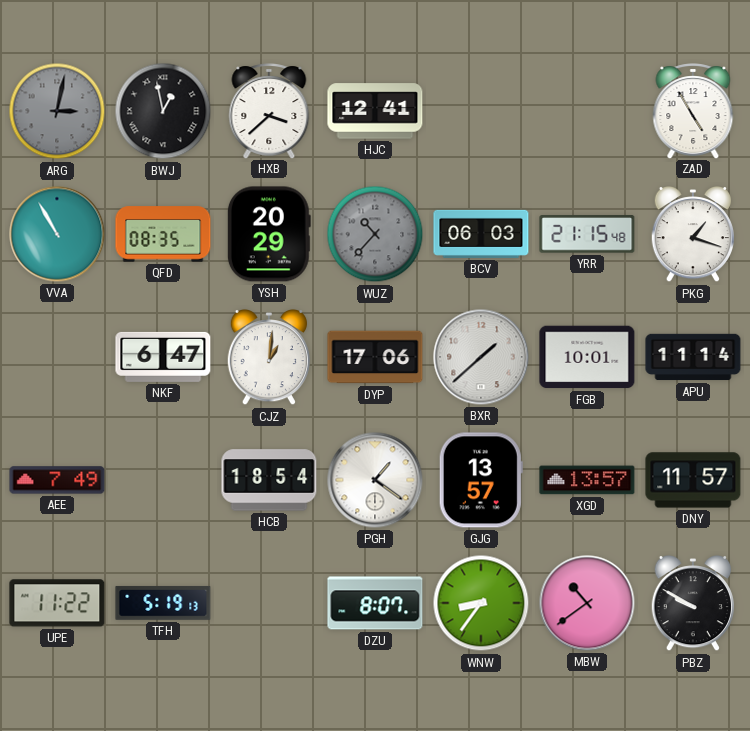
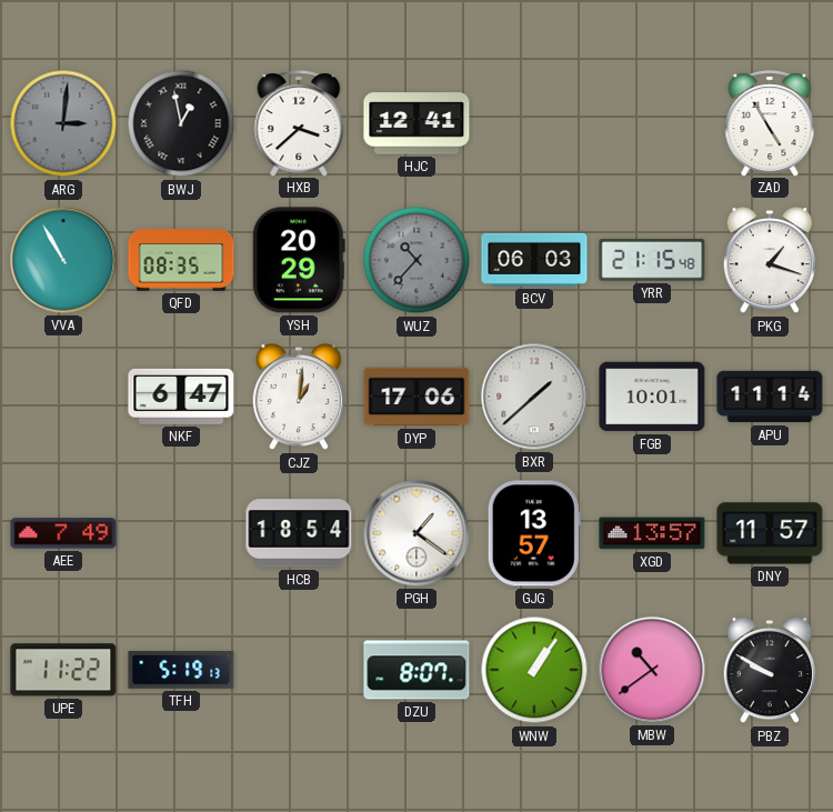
ARG: 3:02 -> 3:01 (63, 123)
WNW: 8:36 -> 1:06 (534, 670)
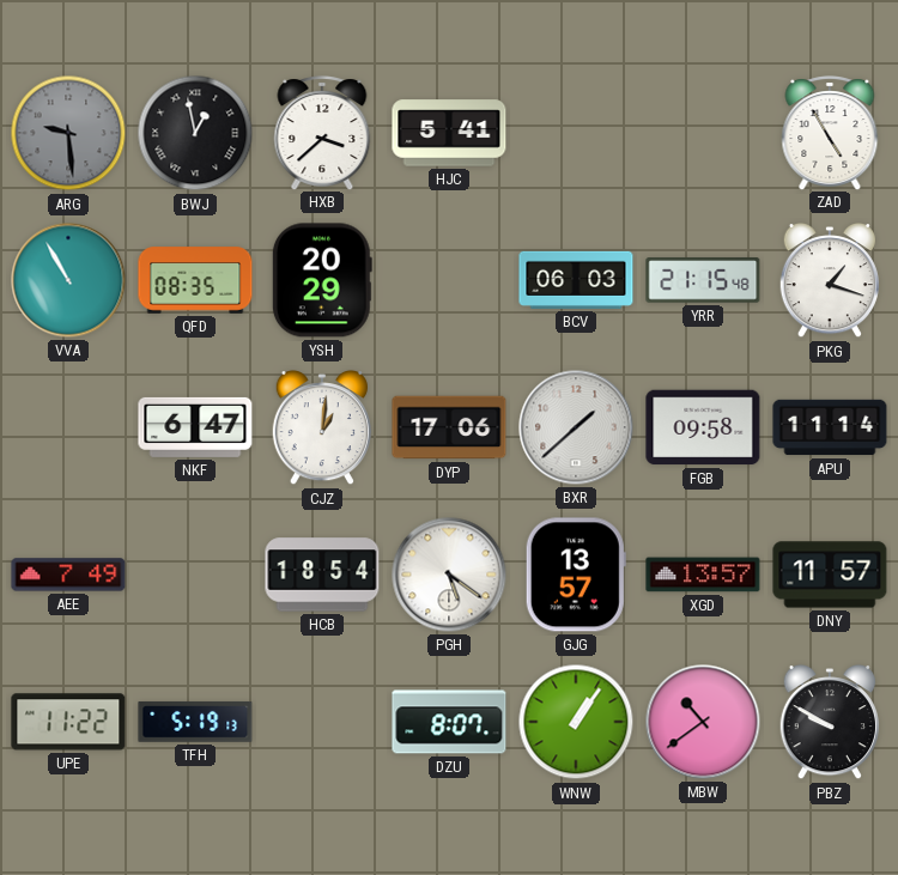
ARG: 3:01 -> 9:29 (68, 133)
HJC: 12:41 -> 5:41 (449, 133)
WUZ: 10:37 -> none (416, 260)
FGB: 10:01 -> 09:58 (703, 427)
PGH: 1:21 -> 5:21 (449, 575)
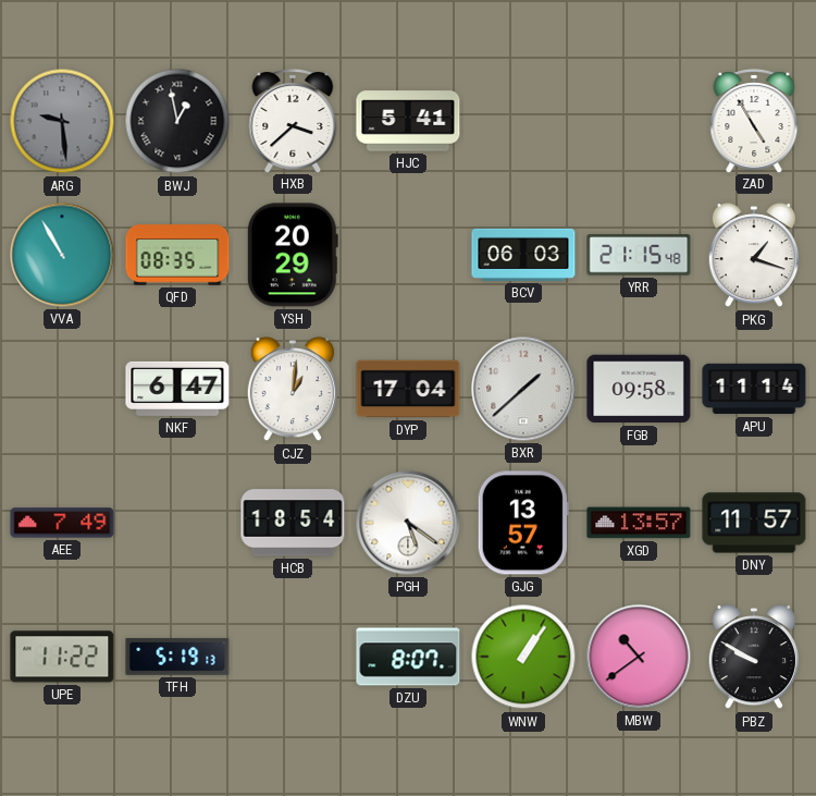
DYP: 17:06 -> 17:04 (408, 389)
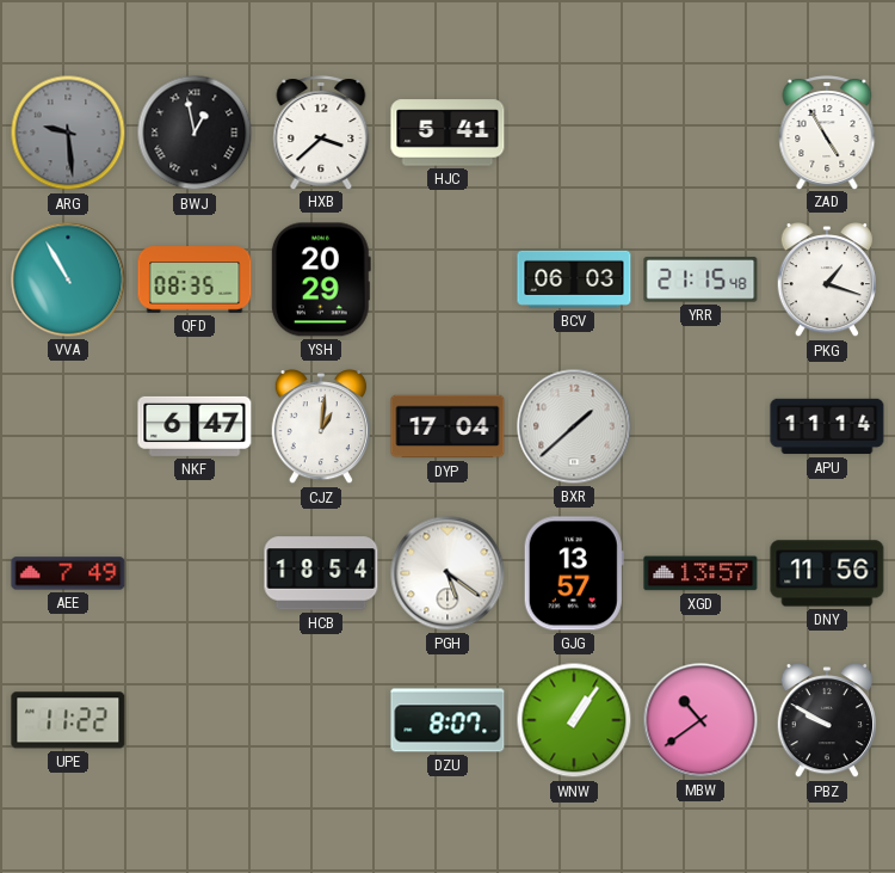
FGB: 09:58 -> none (639, 389)
DNY: 11:57 -> 11:56 (827, 573)
TFH: 5:19 -> none (177, 657)
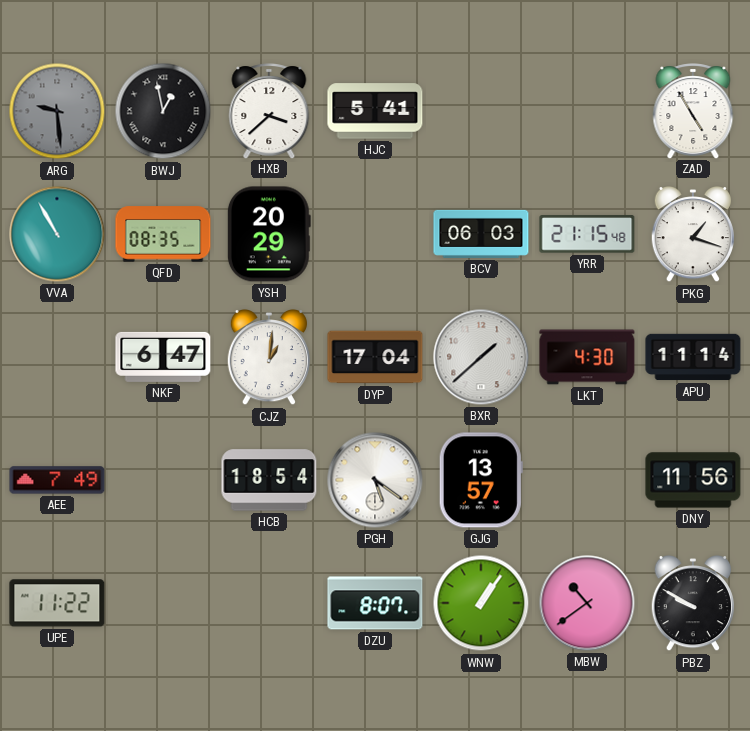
LKT: none -> 4:30 (587, 357)
XGD: 13:57 -> none (700, 573)
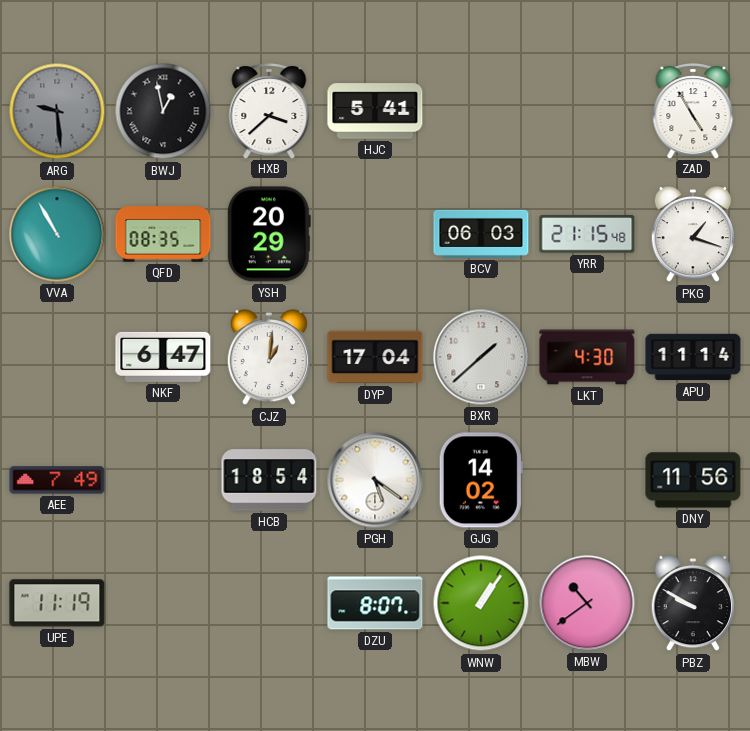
GJG: 13:57 -> 14:02 (481, 480)
UPE: 11:22 -> 11:19 (57, 603)
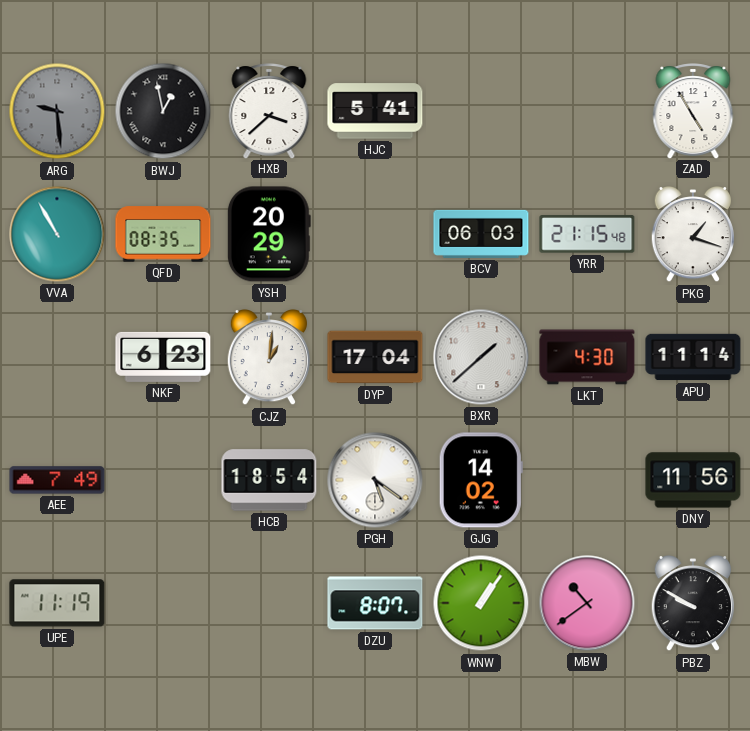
NKF: 6:47 -> 6:23 (163, 357)
